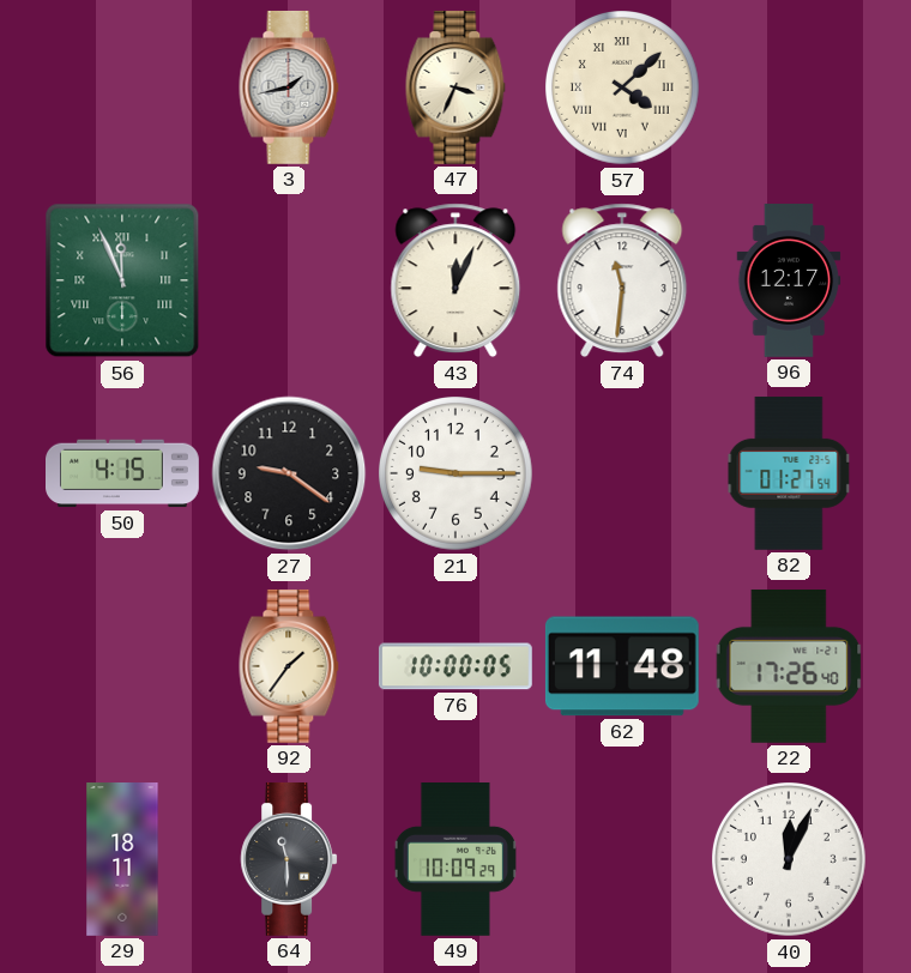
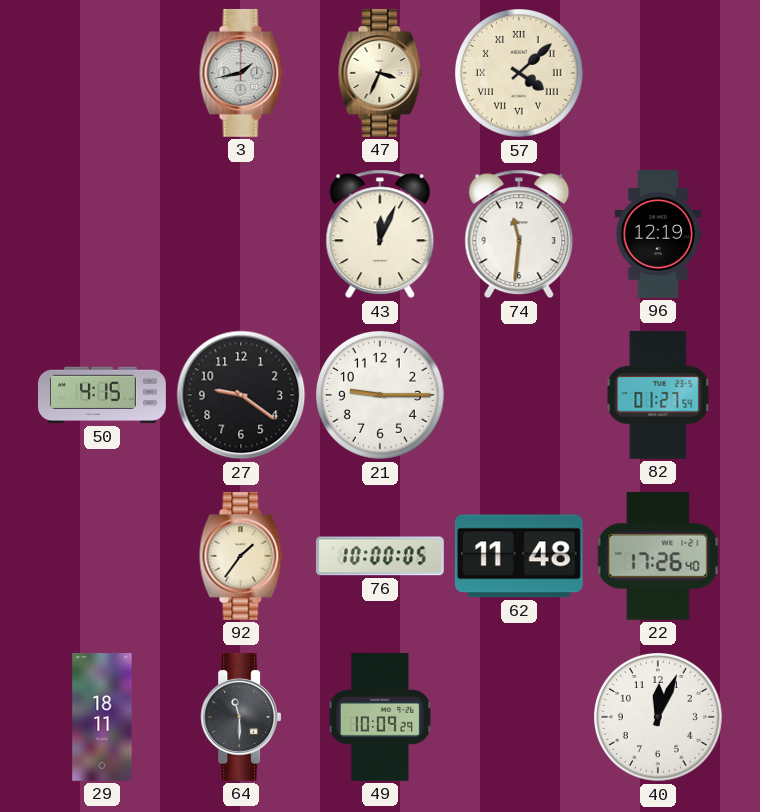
56: 11:56 -> none (122, 280)
96: 12:17 -> 12:19 (658, 235)
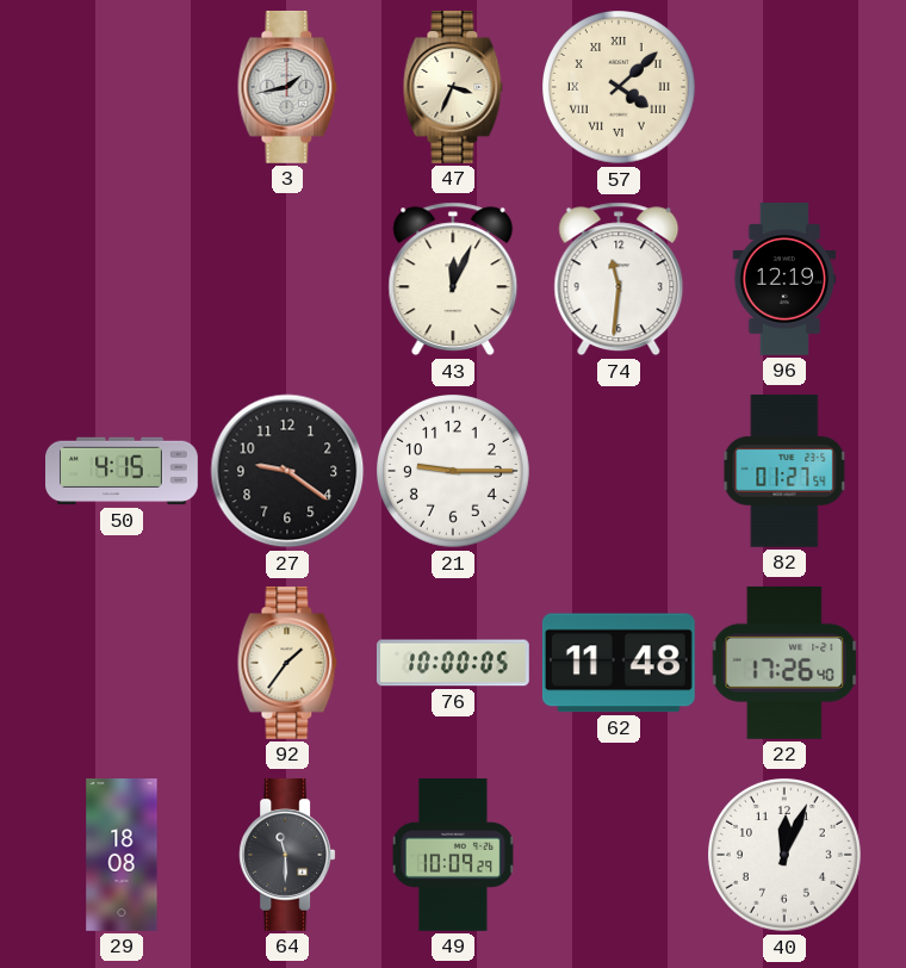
29: 18:11 -> 18:08 (122, 856)
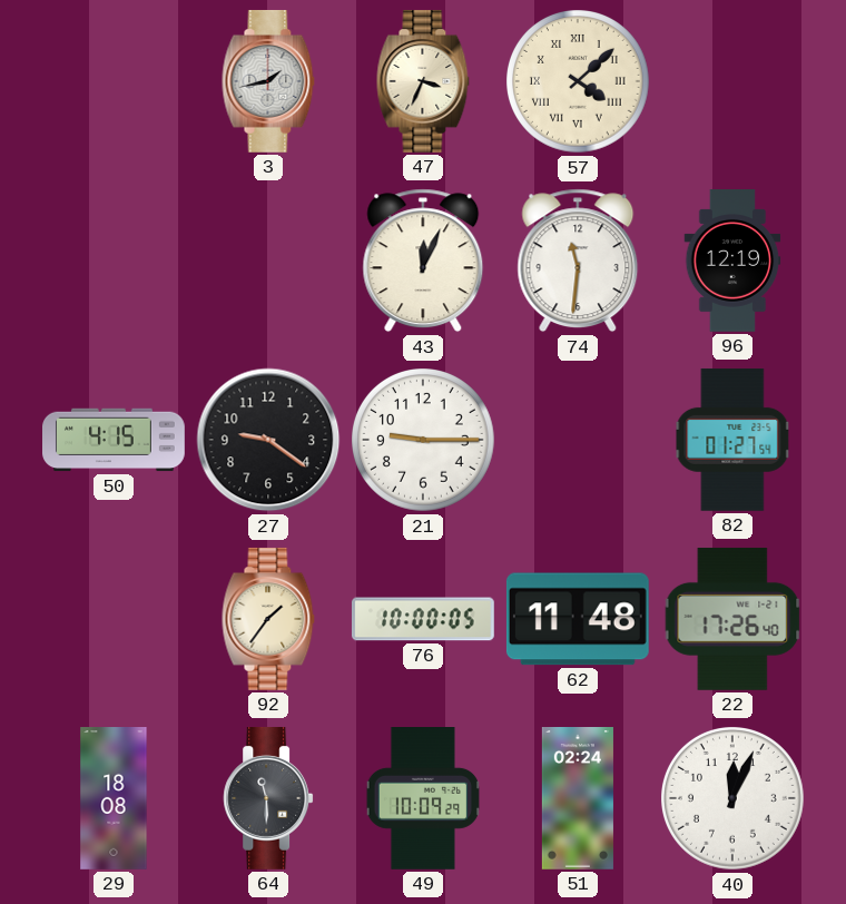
51: none -> 02:24 (578, 799)
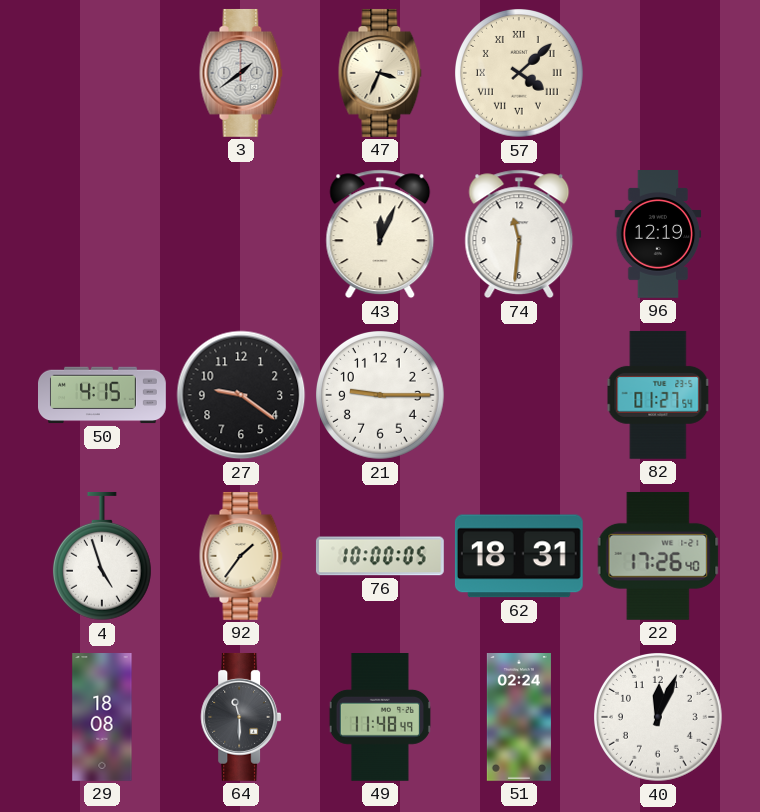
3: 1:43 -> 1:39 (241, 73)
4: none -> 4:57 (102, 556)
62: 11:48 -> 18:31 (519, 556)
49: 10:09 -> 11:48 (380, 718)
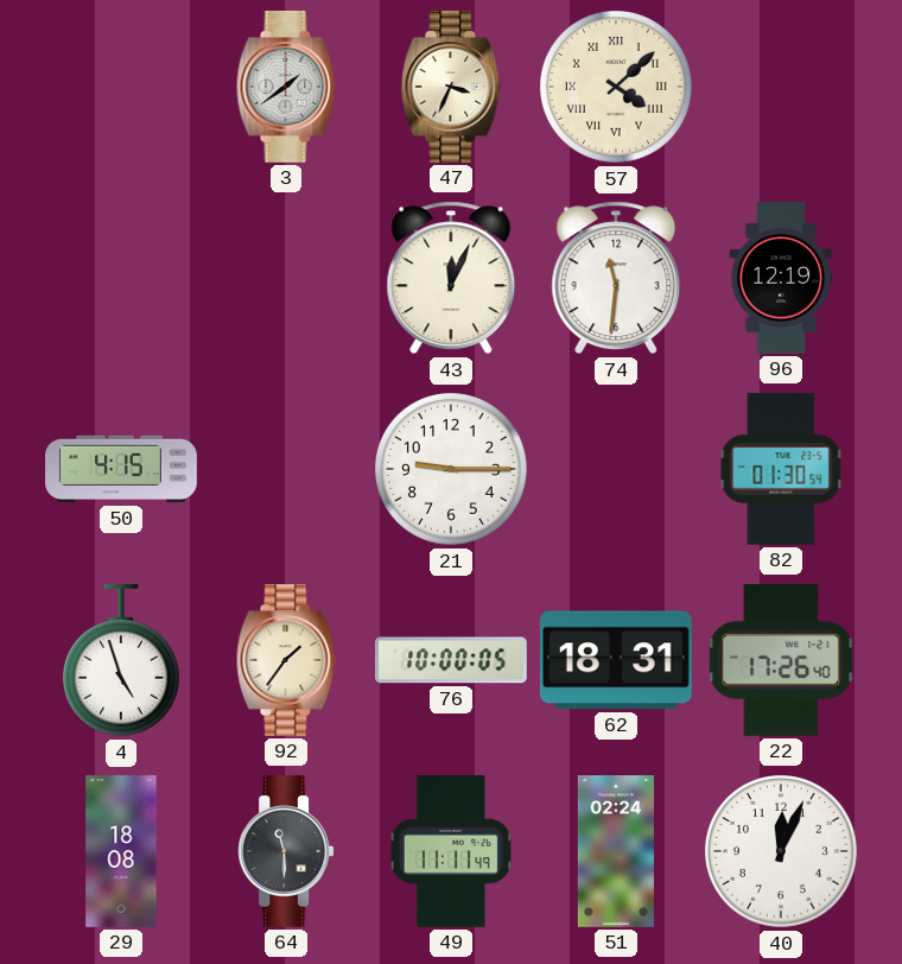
27: 9:21 -> none (241, 395)
82: 01:27 -> 01:30 (781, 469)
49: 11:48 -> 11:11 (451, 852)
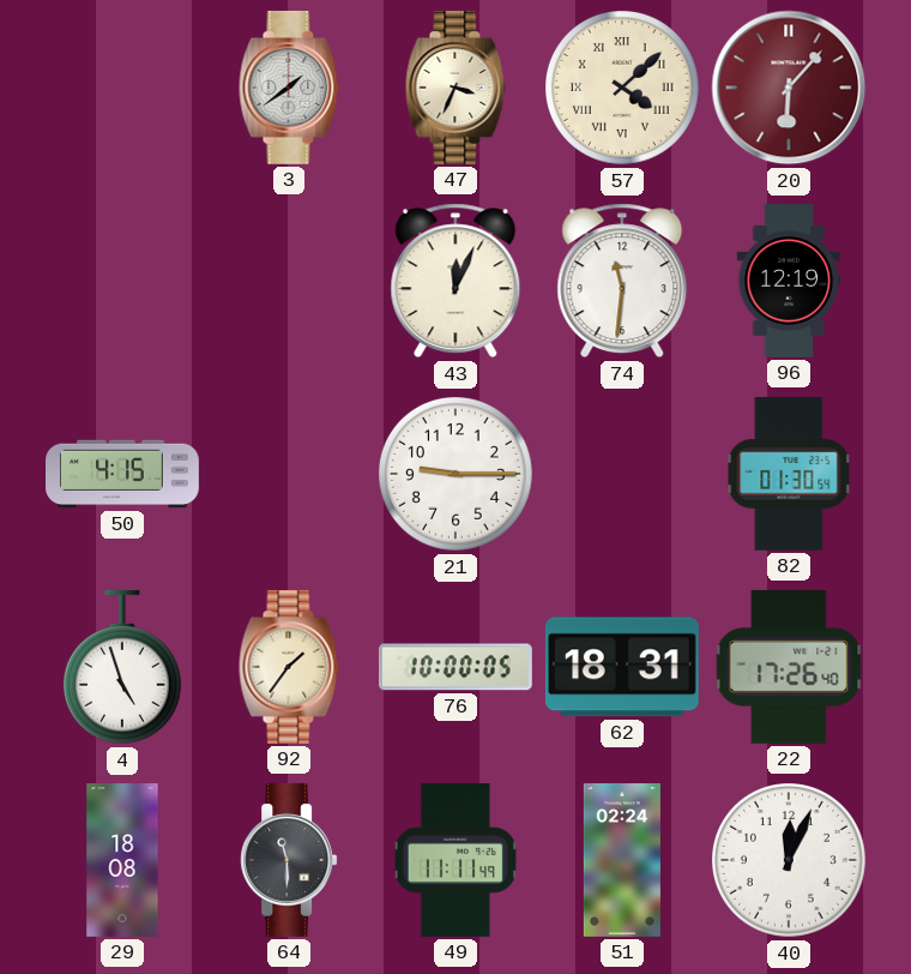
20: none -> 6:07 (789, 88)
